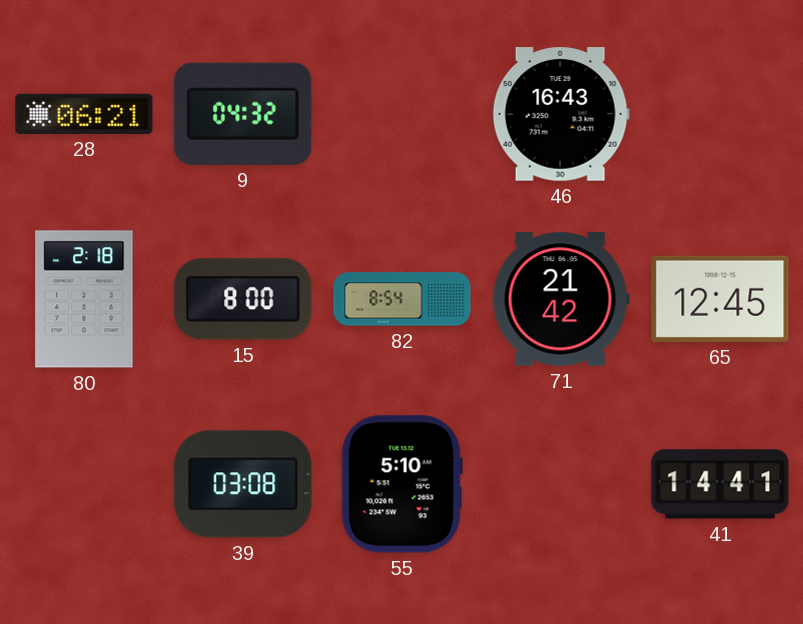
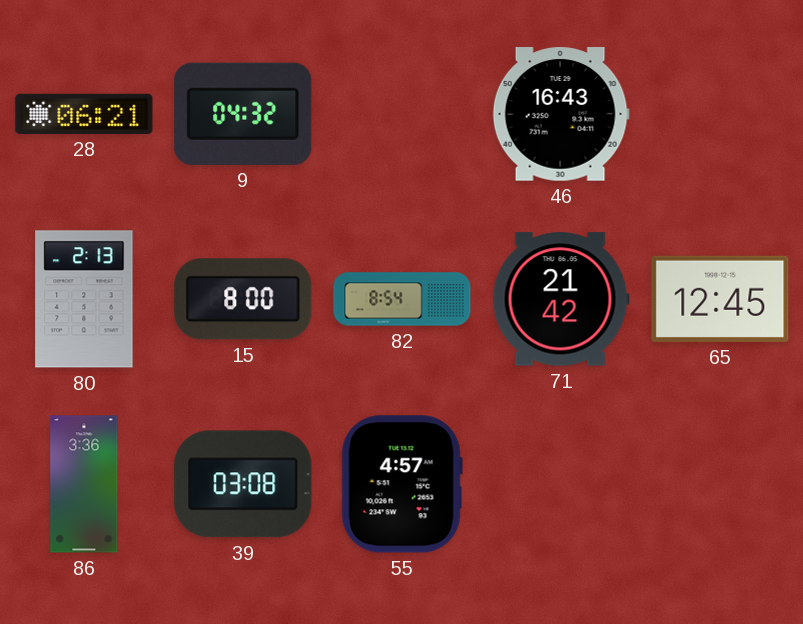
80: 2:18 -> 2:13 (84, 299)
86: none -> 3:36 (84, 484)
55: 5:10 -> 4:57 (402, 484)
41: 14:41 -> none (720, 484)
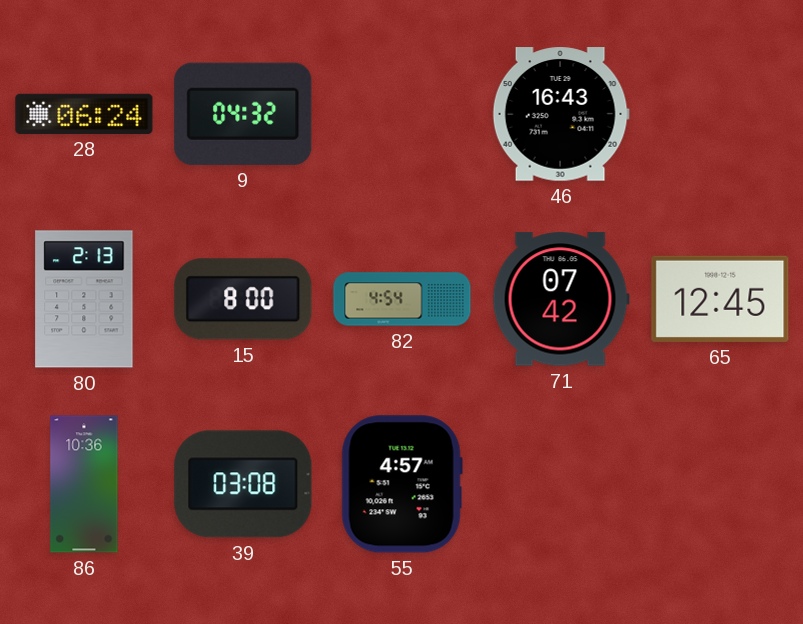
28: 06:21 -> 06:24 (84, 114)
82: 8:54 -> 4:54 (402, 299)
71: 21:42 -> 07:42 (561, 299)
86: 3:36 -> 10:36 (84, 484)
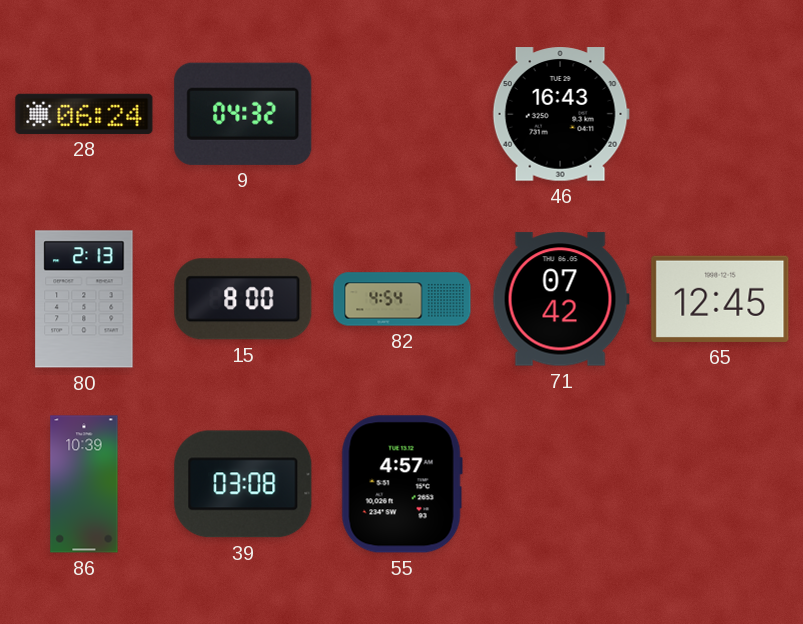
86: 10:36 -> 10:39 (84, 484)
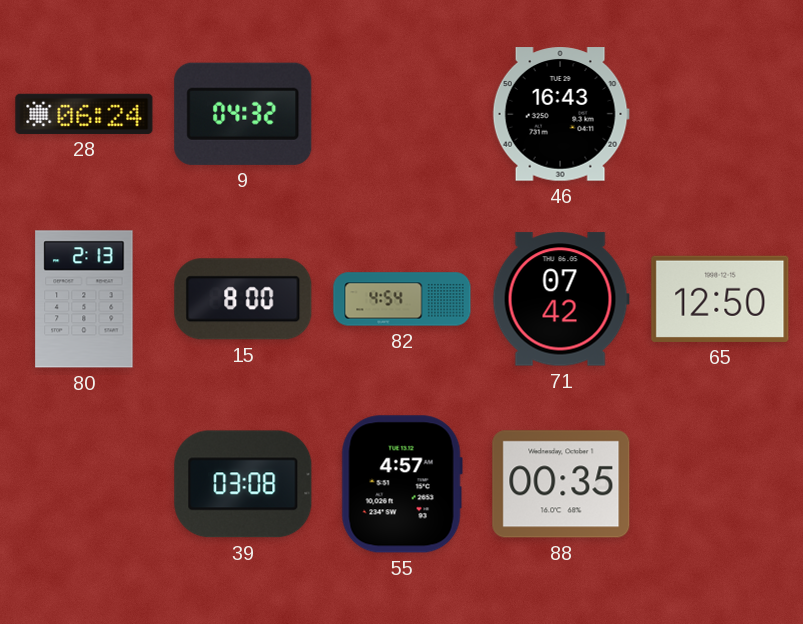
65: 12:45 -> 12:50 (720, 299)
86: 10:39 -> none (84, 484)
88: none -> 00:35 (561, 484)
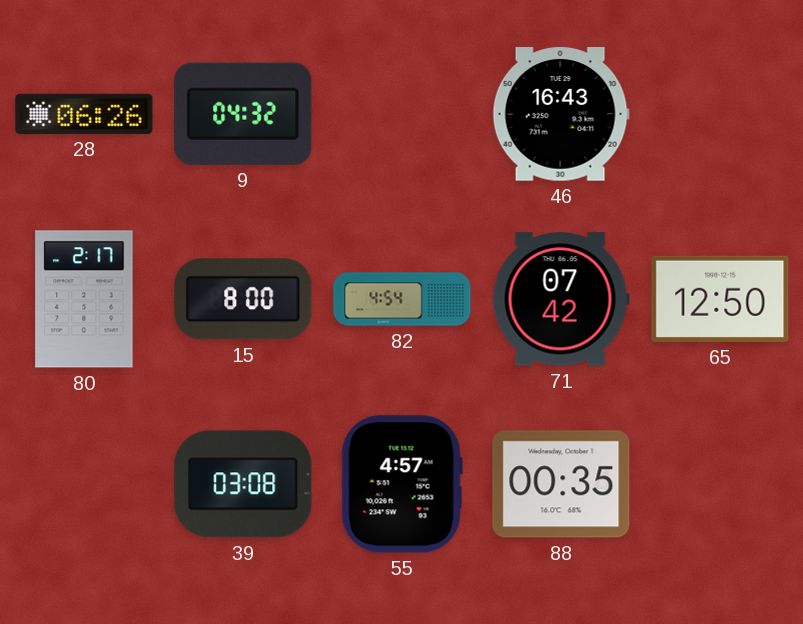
28: 06:24 -> 06:26 (84, 114)
80: 2:13 -> 2:17 (84, 299)
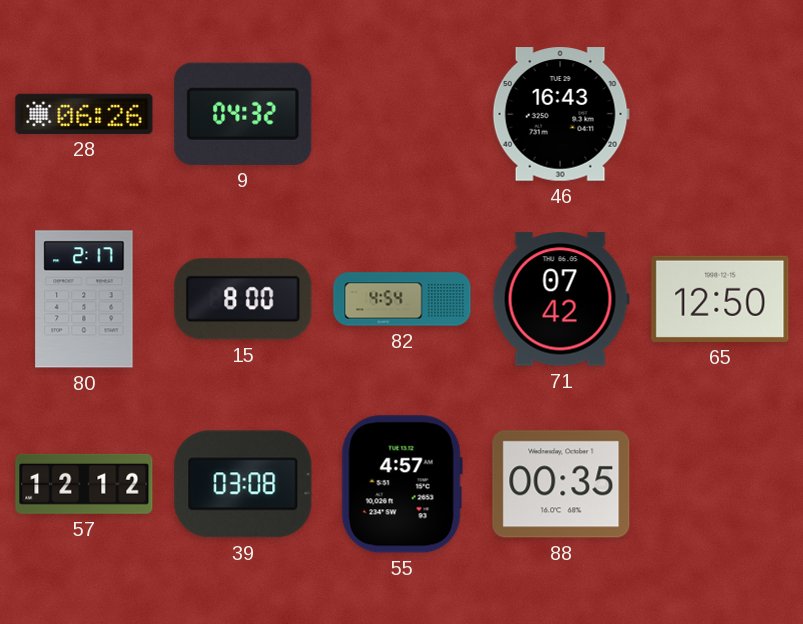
57: none -> 12:12 (84, 484)
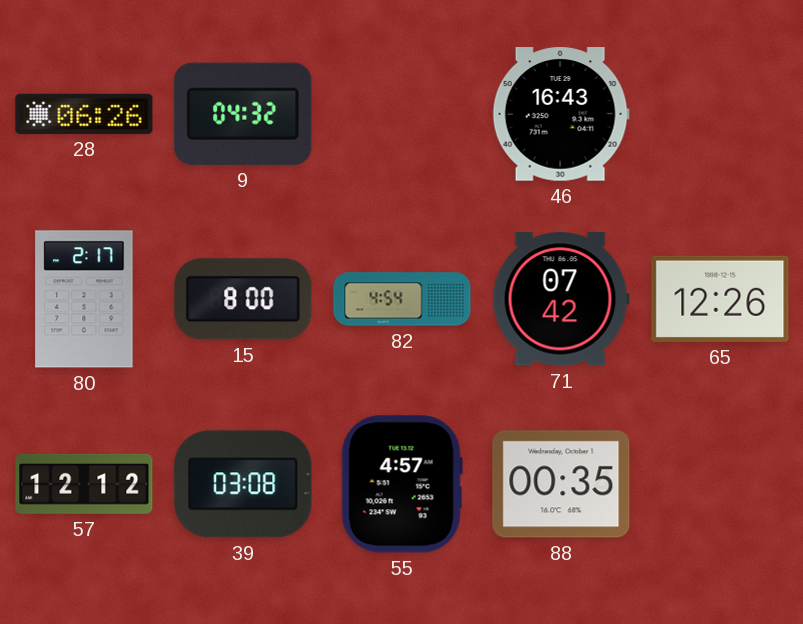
65: 12:50 -> 12:26 (720, 299)
